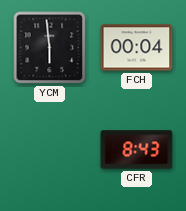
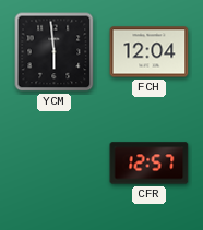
FCH: 00:04 -> 12:04 (150, 52)
CFR: 8:43 -> 12:57 (150, 164)
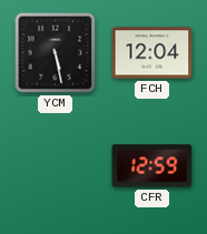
YCM: 5:59 -> 5:28 (56, 53)
CFR: 12:57 -> 12:59 (152, 166)
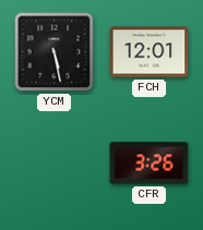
FCH: 12:04 -> 12:01 (150, 52)
CFR: 12:59 -> 3:26 (150, 164)
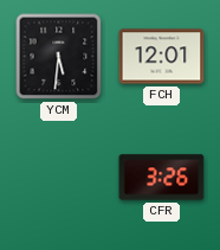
YCM: 5:28 -> 5:31 (59, 57)
